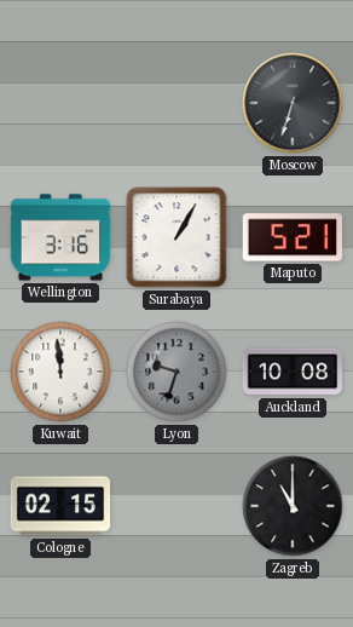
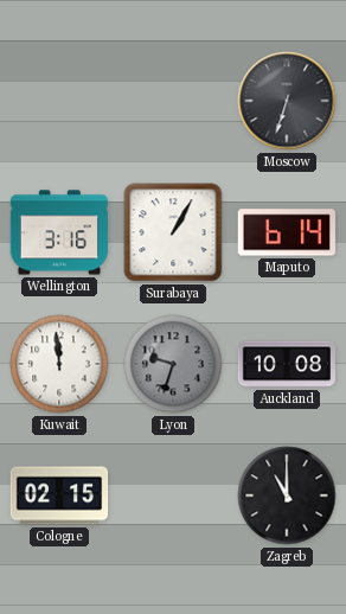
Maputo: 5:21 -> 6:14 (286, 232)
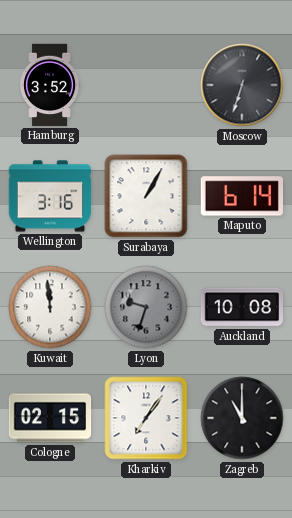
Hamburg: none -> 3:52 (49, 85)
Kharkiv: none -> 7:06 (146, 418)
